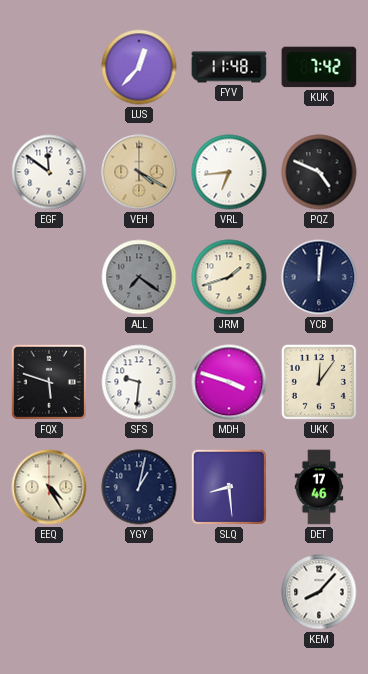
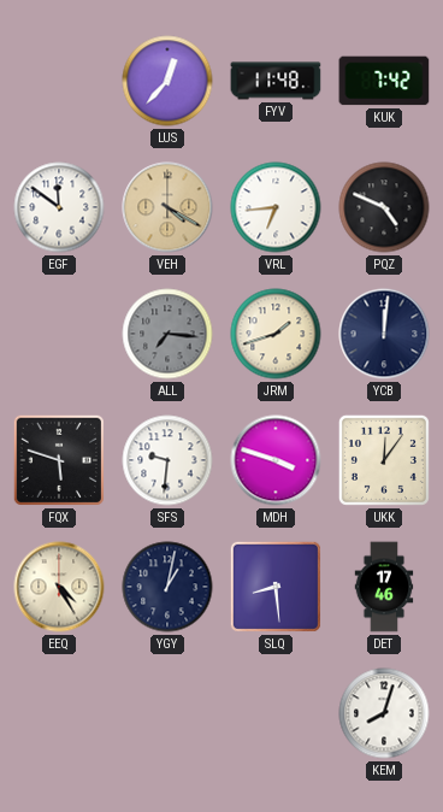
ALL: 7:21 -> 7:16 (167, 334)
KEM: 8:07 -> 8:03 (384, 713)
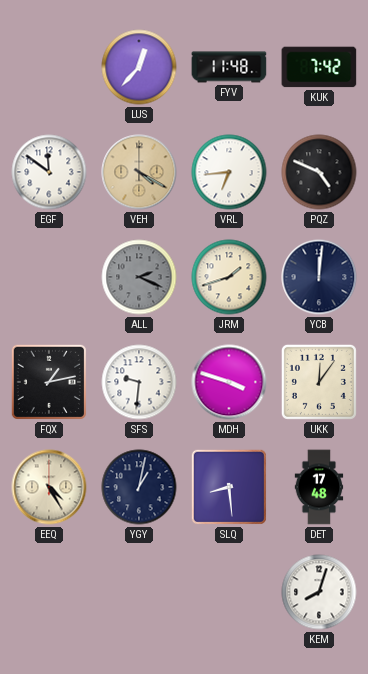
ALL: 7:16 -> 2:19 (139, 277)
FQX: 5:48 -> 1:13 (49, 382)
DET: 17:46 -> 17:48 (319, 487)
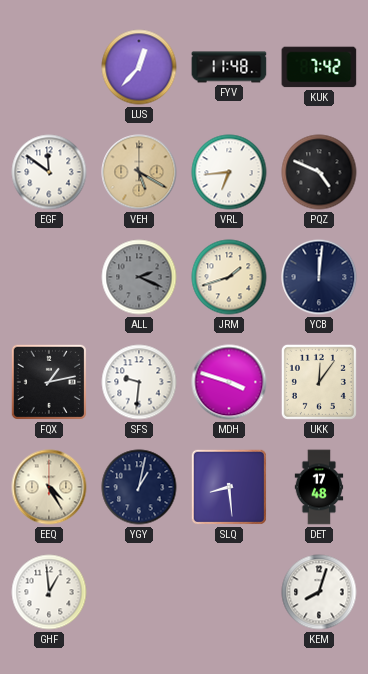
VEH: 4:20 -> 5:20 (139, 172)
GHF: none -> 12:59 (49, 592)
